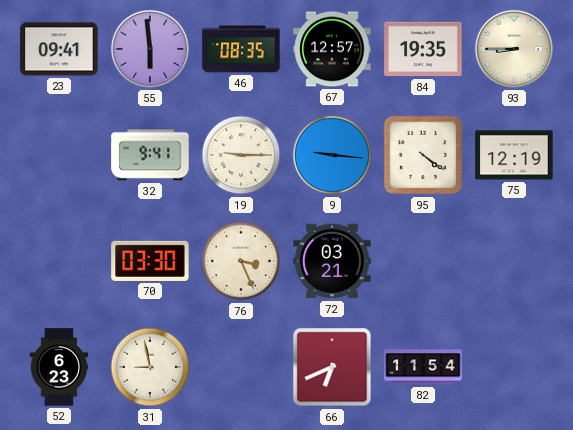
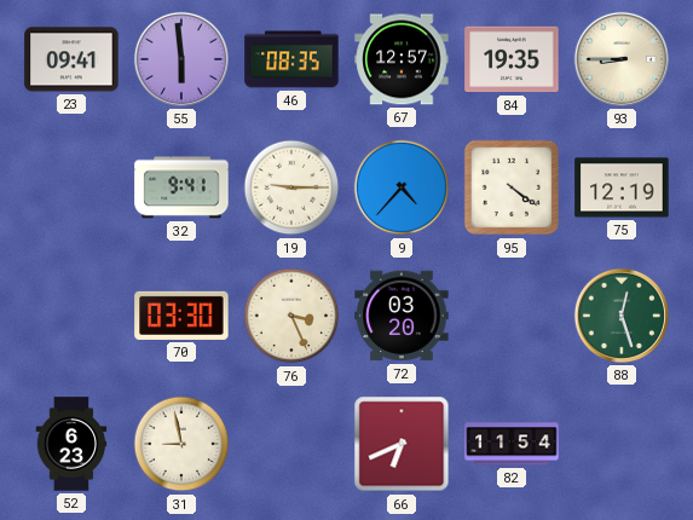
9: 9:16 -> 4:37 (402, 187)
72: 03:21 -> 03:20 (402, 316)
88: none -> 12:27 (622, 316)
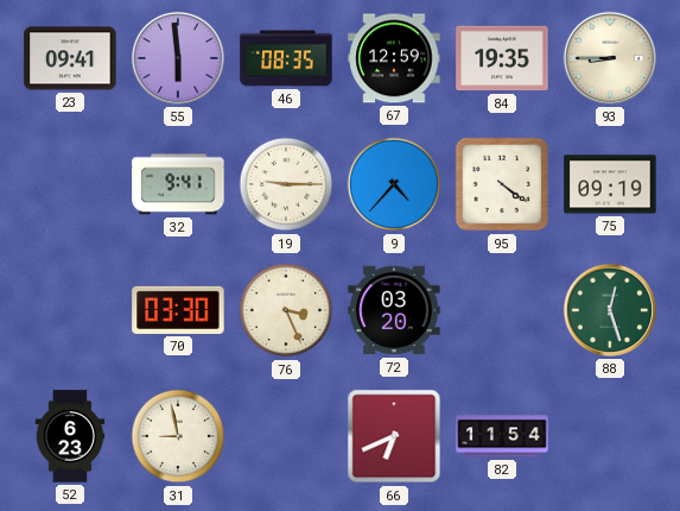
67: 12:57 -> 12:59 (394, 58)
75: 12:19 -> 09:19 (610, 184)
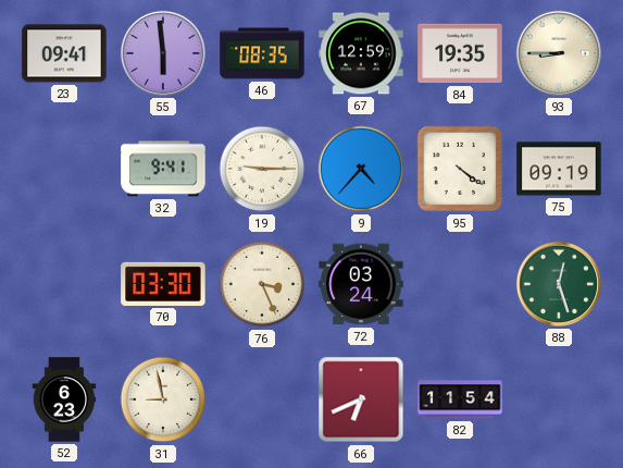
72: 03:20 -> 03:24 (361, 284)
